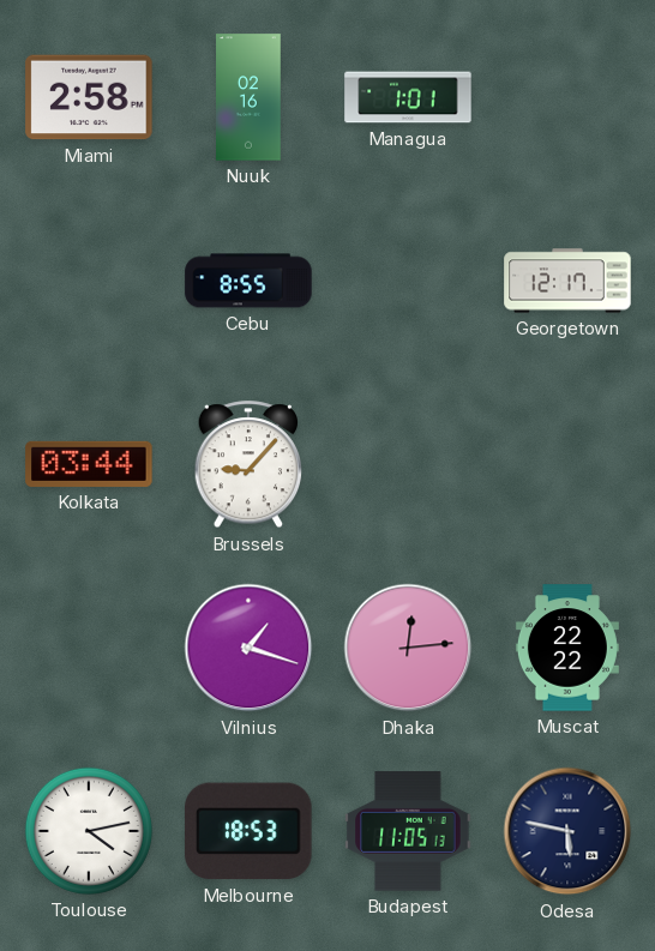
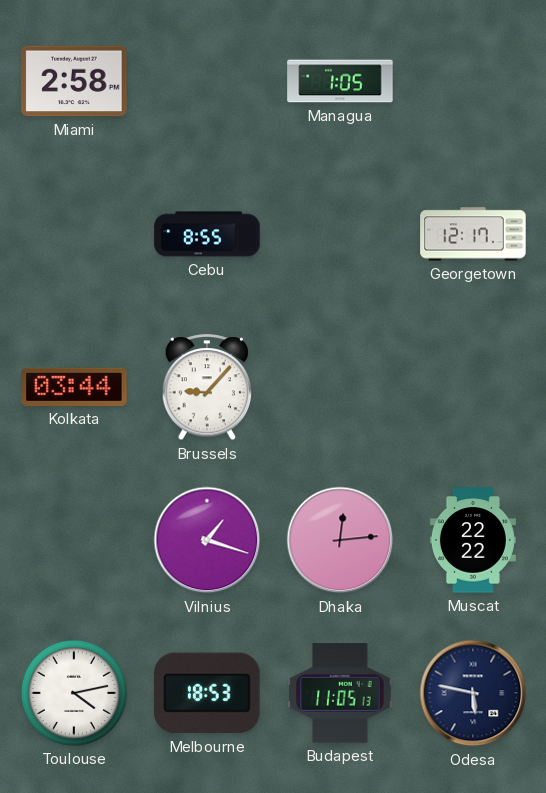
Nuuk: 02:16 -> none (248, 97)
Managua: 1:01 -> 1:05 (340, 81)
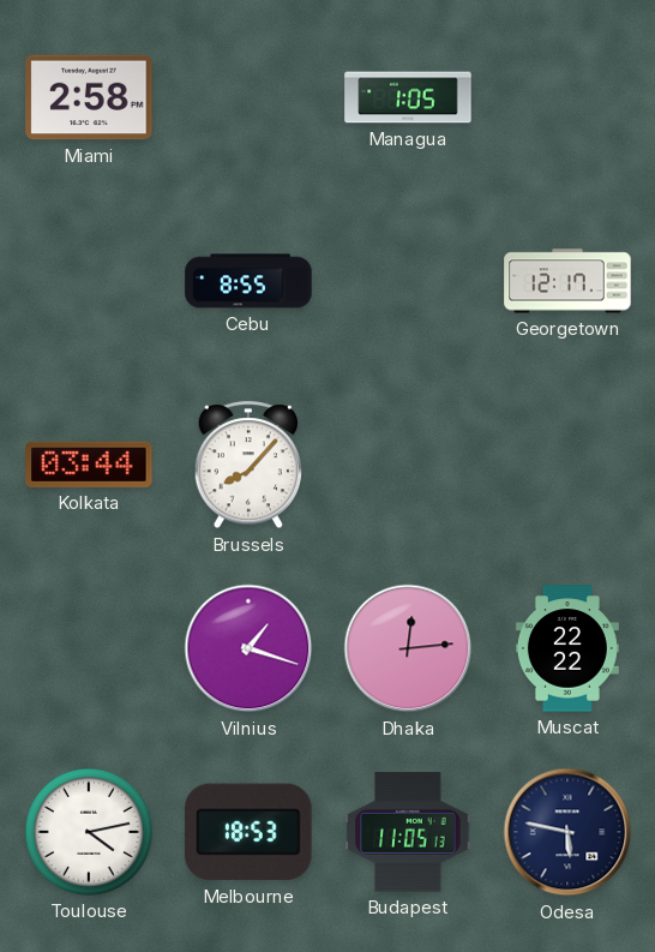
Brussels: 9:07 -> 8:07 (248, 466)
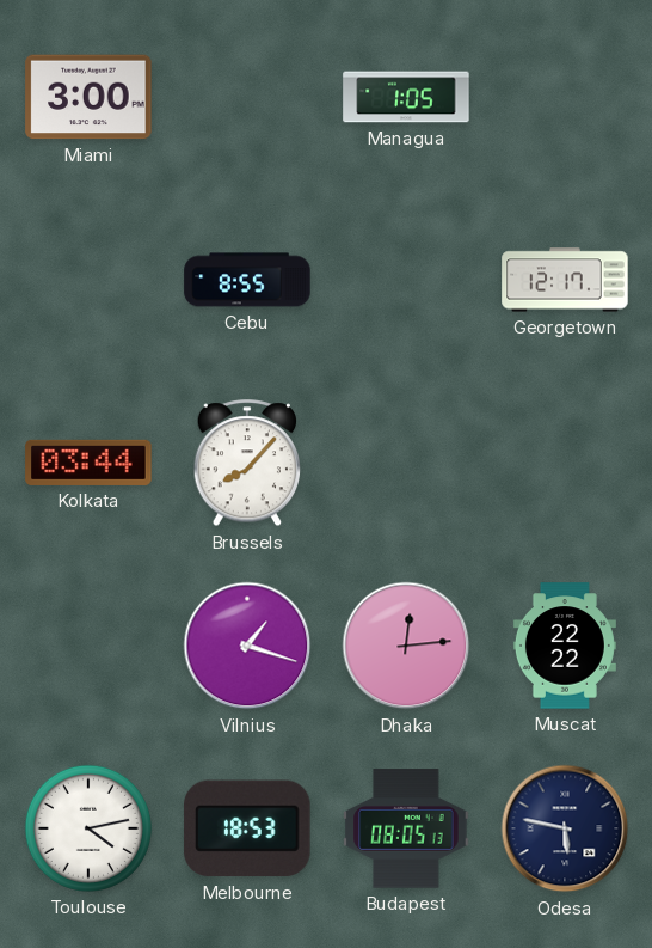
Miami: 2:58 -> 3:00 (88, 97)
Budapest: 11:05 -> 08:05 (406, 828)
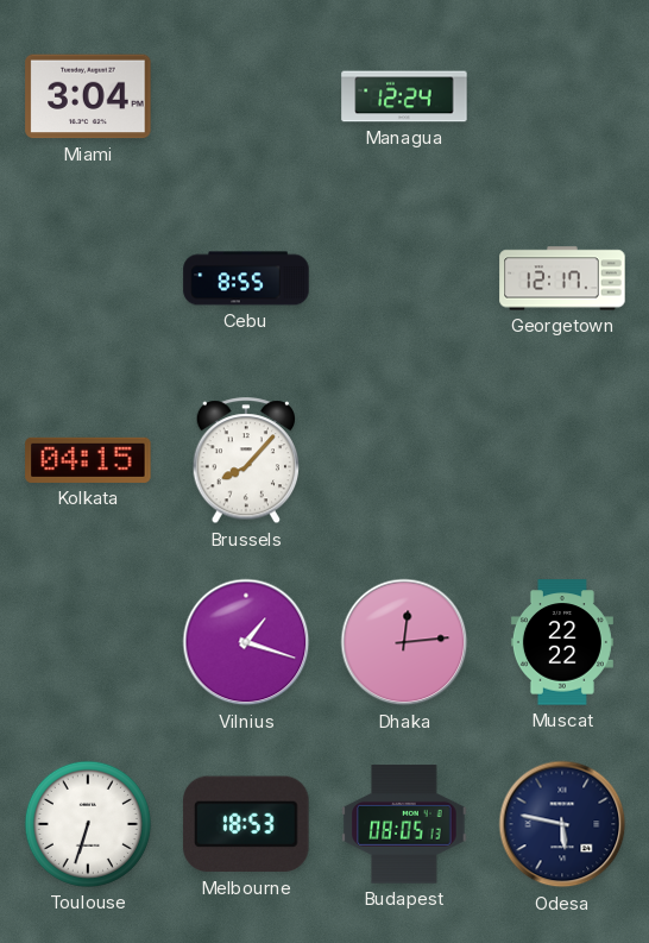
Miami: 3:00 -> 3:04 (88, 96)
Managua: 1:05 -> 12:24 (404, 96)
Kolkata: 03:44 -> 04:15 (88, 460)
Toulouse: 4:13 -> 6:33 (88, 824)
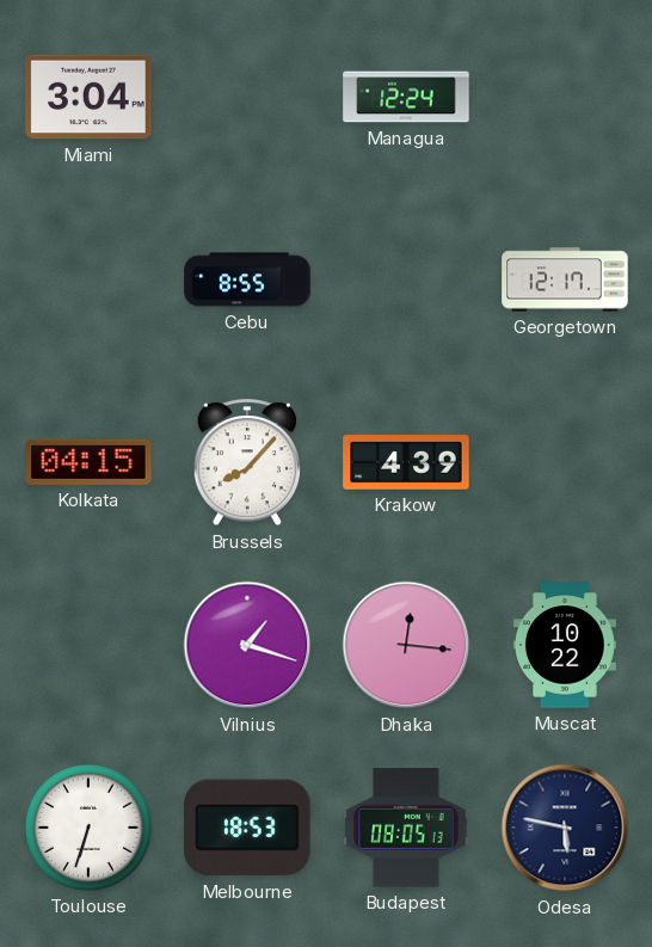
Krakow: none -> 4:39 (406, 462)
Dhaka: 12:14 -> 12:16 (406, 645)
Muscat: 22:22 -> 10:22 (565, 645)
